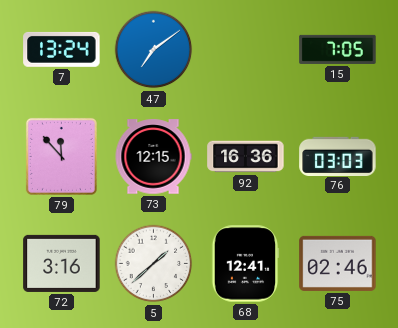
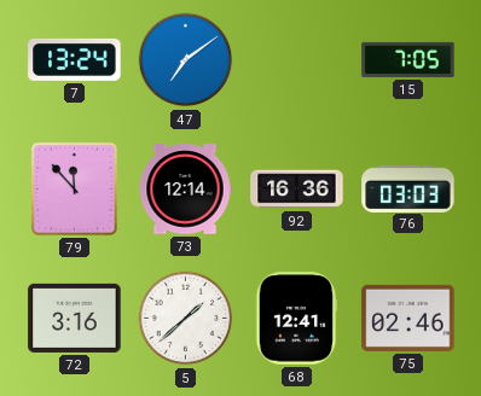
73: 12:15 -> 12:14 (185, 190)
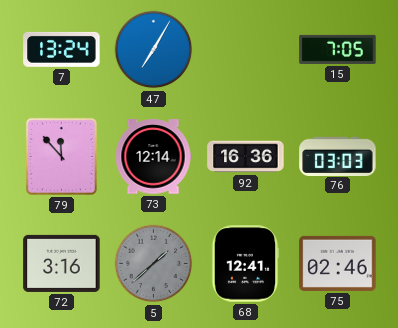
47: 7:09 -> 7:05 (154, 50)
5 dial: white -> grey (154, 264)
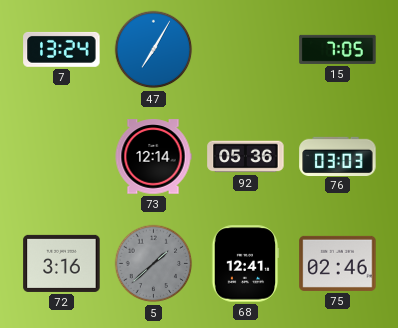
79: 11:53 -> none (61, 156)
92: 16:36 -> 05:36 (246, 157)
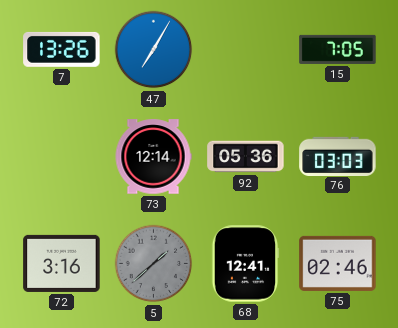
7: 13:24 -> 13:26 (62, 49)
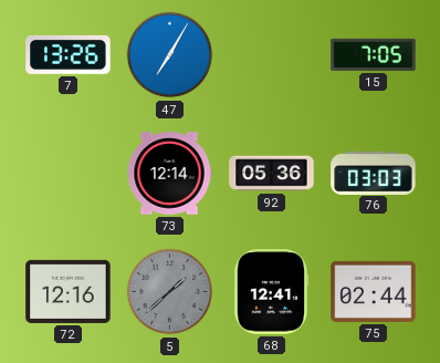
72: 3:16 -> 12:16 (69, 291)
75: 02:46 -> 02:44 (374, 291)
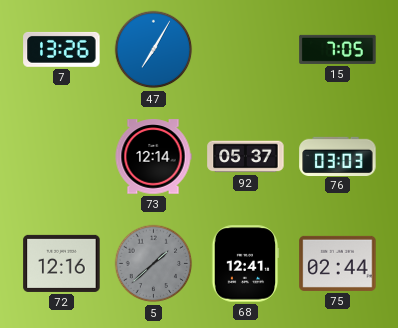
92: 05:36 -> 05:37 (246, 157)
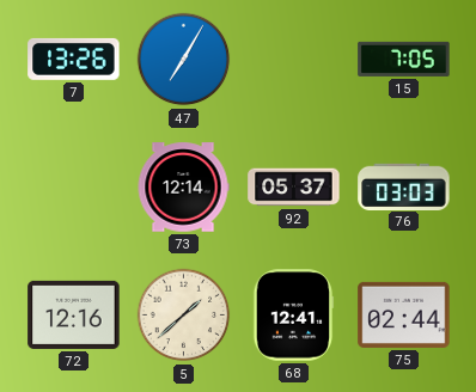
5 dial: grey -> cream (184, 316)
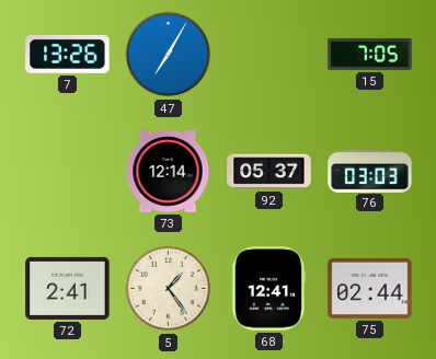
72: 12:16 -> 2:41 (68, 288)
5: 1:38 -> 1:24 (169, 289)
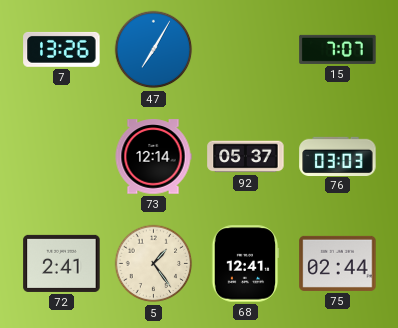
15: 7:05 -> 7:07 (338, 49)
